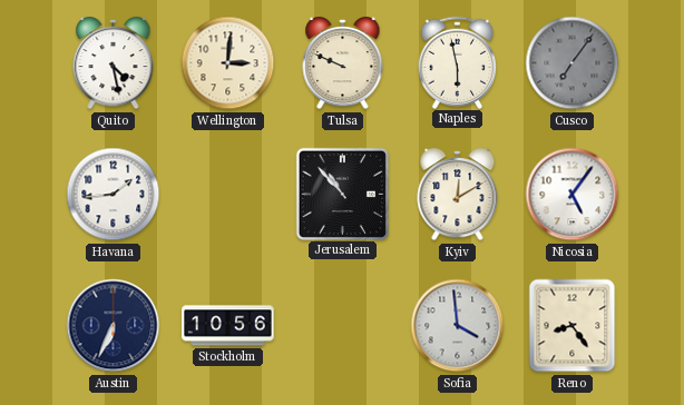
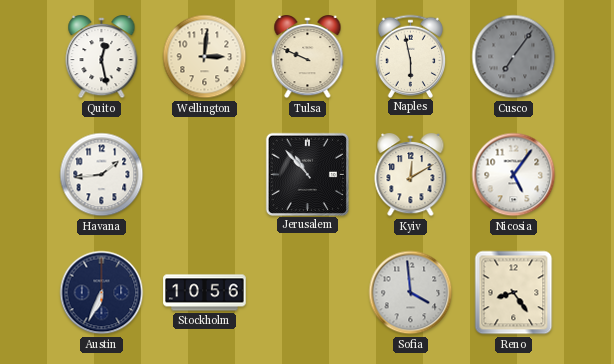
Quito: 4:28 -> 12:28 (102, 58)
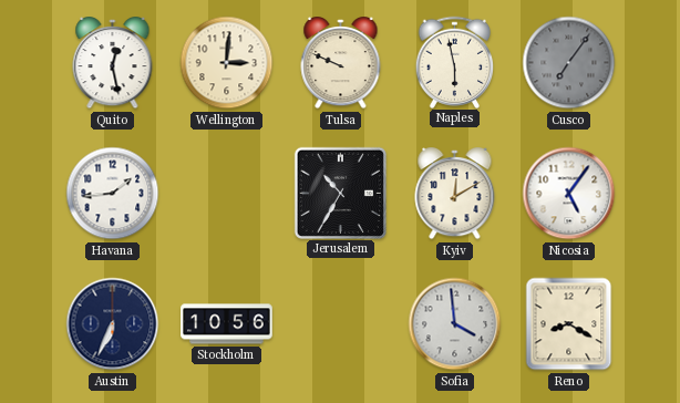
Jerusalem: 10:53 -> 10:35 (340, 193)
Reno: 8:24 -> 8:20 (569, 324)
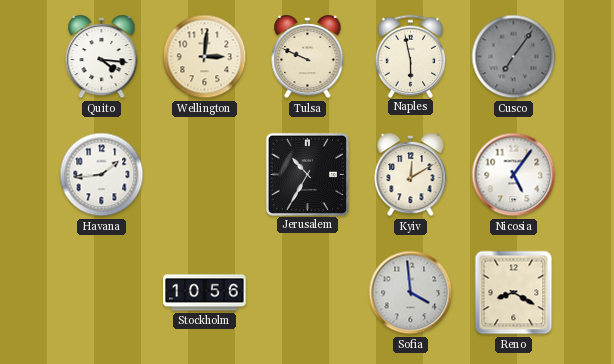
Quito: 12:28 -> 4:16 (102, 58)
Austin: 6:34 -> none (113, 324)
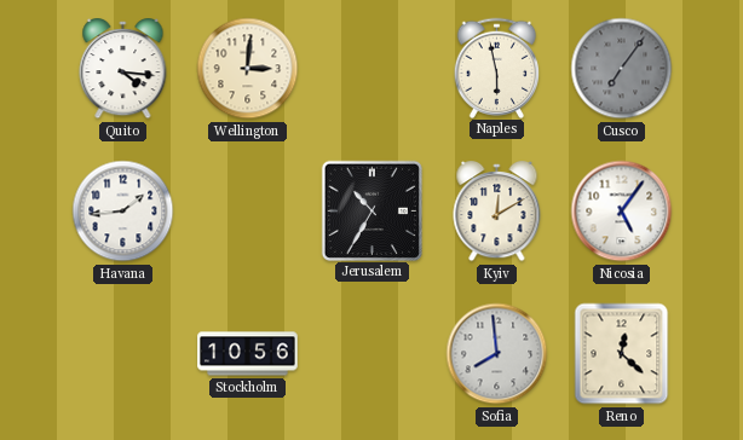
Tulsa: 9:49 -> none (308, 58)
Sofia: 3:59 -> 7:59 (497, 354)
Reno: 8:20 -> 12:22 (622, 354)
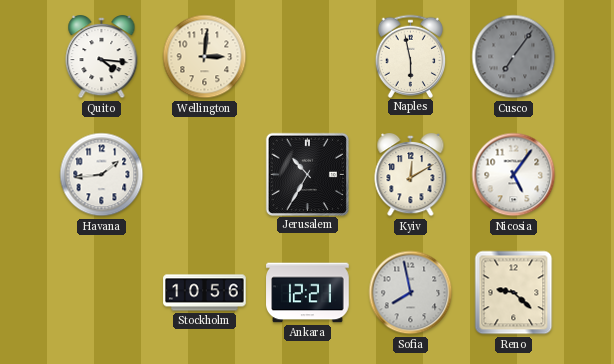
Ankara: none -> 12:21 (308, 293)
Sofia: 7:59 -> 7:58 (411, 293)
Reno: 12:22 -> 9:22 (514, 293)
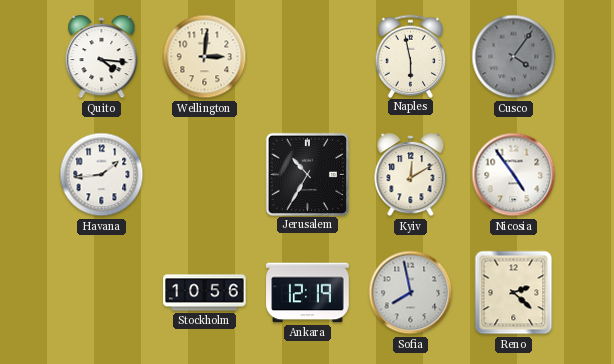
Cusco: 7:06 -> 4:06 (514, 57)
Nicosia: 5:06 -> 4:54 (514, 175)
Ankara: 12:21 -> 12:19 (308, 293)
Reno: 9:22 -> 2:22 (514, 293)
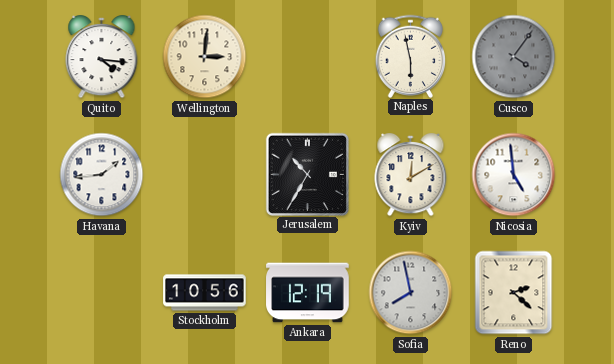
Nicosia: 4:54 -> 4:59 (514, 175)
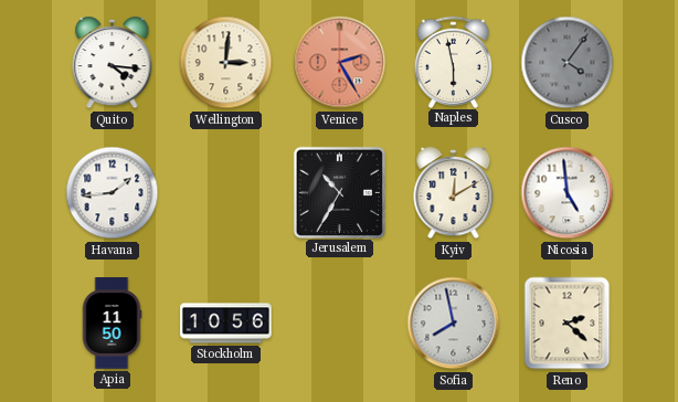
Venice: none -> 2:25 (340, 63)
Apia: none -> 11:50 (112, 324)
Ankara: 12:19 -> none (308, 293)
